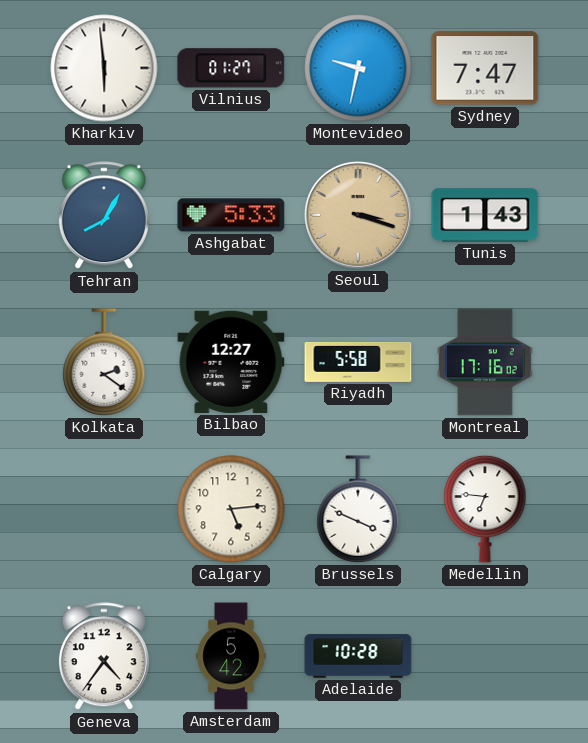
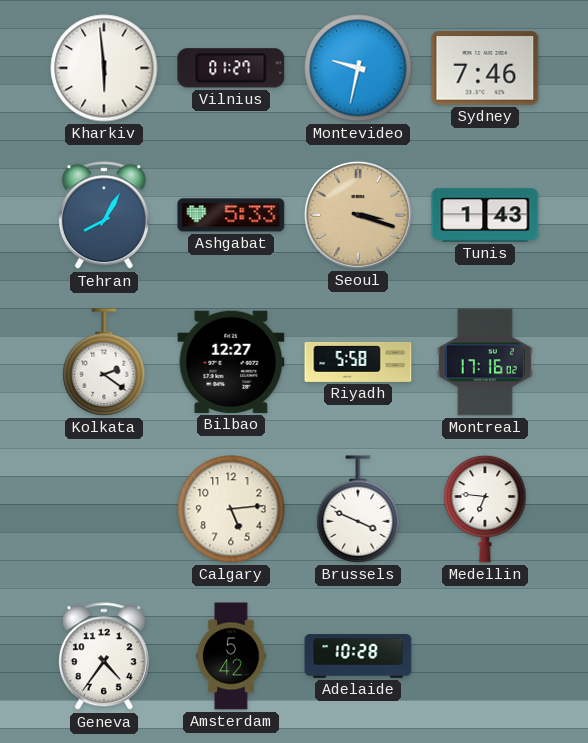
Sydney: 7:47 -> 7:46 (485, 68)
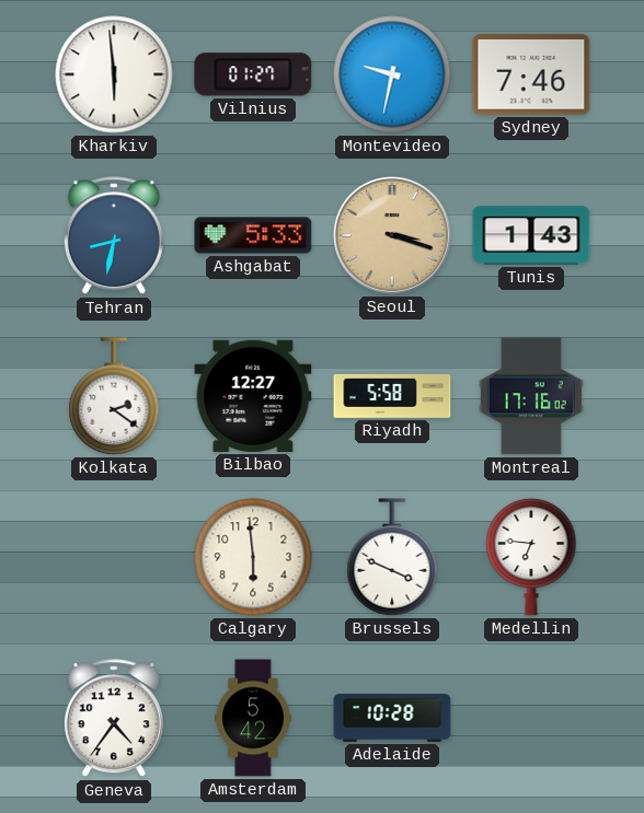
Tehran: 8:05 -> 8:32 (114, 236)
Calgary: 5:14 -> 5:59 (253, 557)
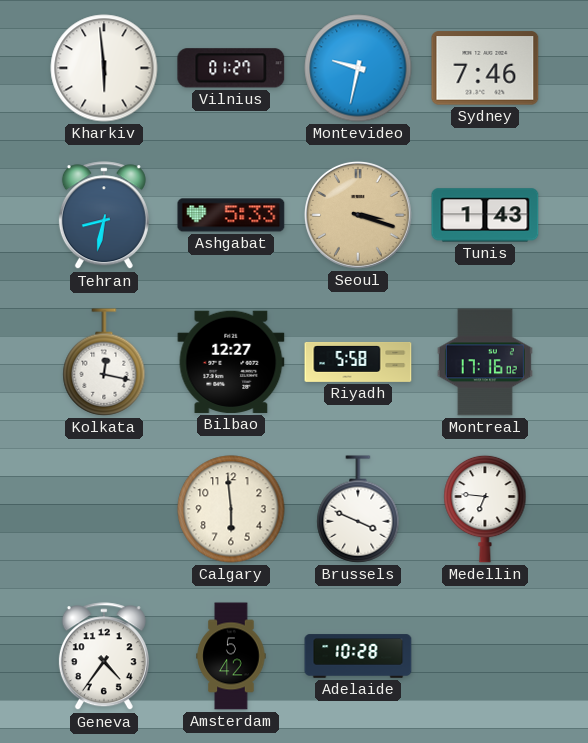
Kolkata: 2:21 -> 12:17 (104, 362)
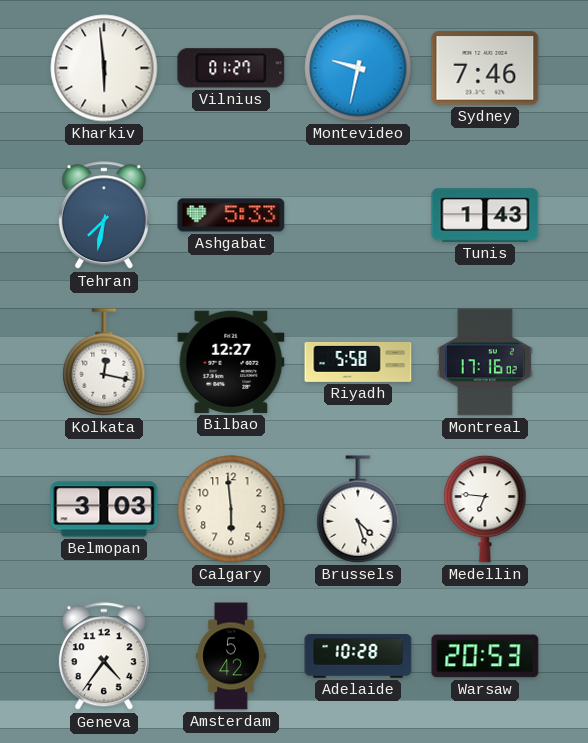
Tehran: 8:32 -> 7:32 (104, 216)
Seoul: 3:18 -> none (358, 215)
Belmopan: none -> 3:03 (104, 509)
Brussels: 3:49 -> 4:27 (358, 509)
Warsaw: none -> 20:53 (485, 656)
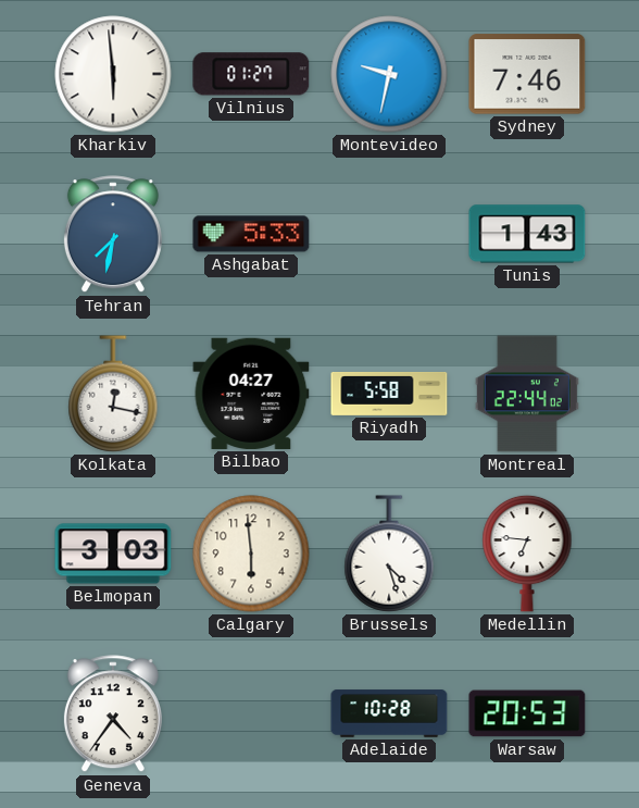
Bilbao: 12:27 -> 04:27 (251, 394)
Montreal: 17:16 -> 22:44 (527, 394)
Amsterdam: 5:42 -> none (231, 656)
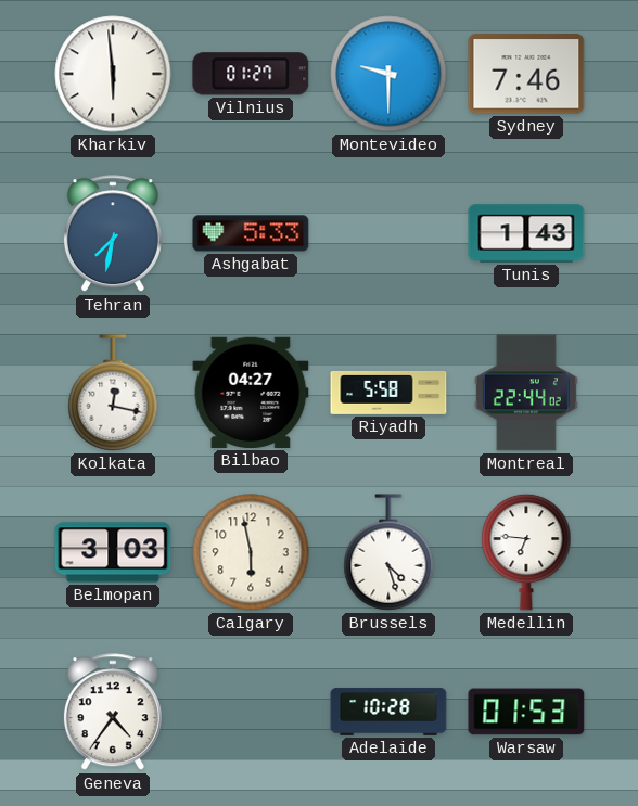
Montevideo: 9:32 -> 9:30 (388, 74)
Calgary: 5:59 -> 5:58 (251, 552)
Warsaw: 20:53 -> 01:53 (526, 712)
